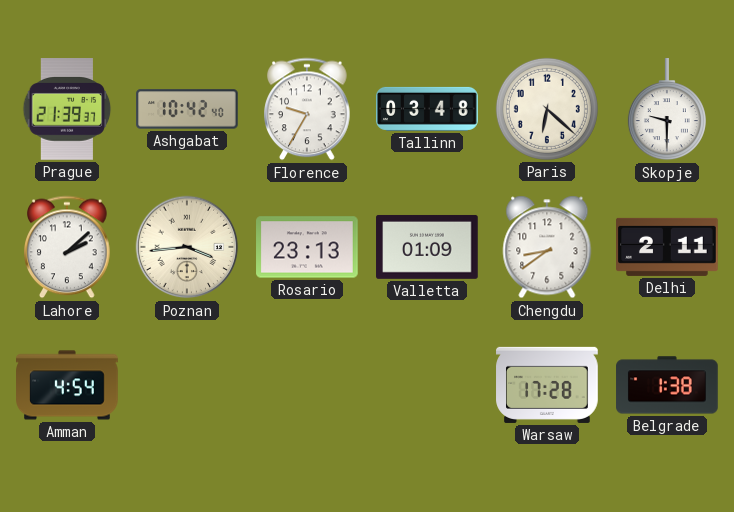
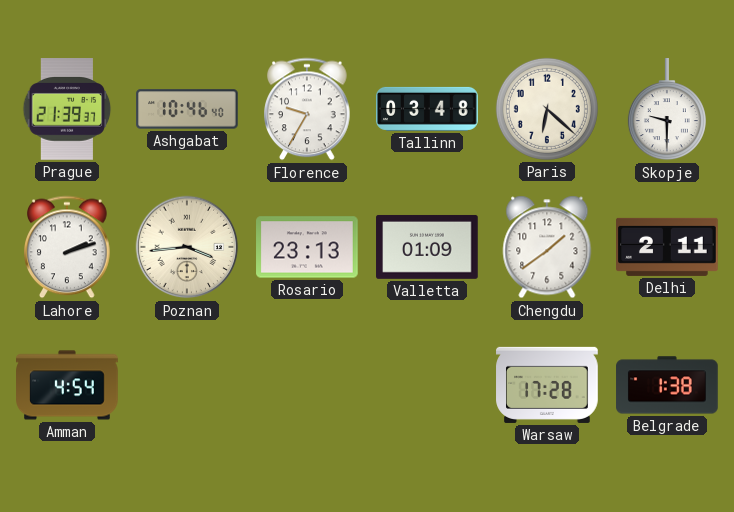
Ashgabat: 10:42 -> 10:46 (187, 109)
Lahore: 2:08 -> 2:12 (67, 247)
Chengdu: 8:39 -> 1:39 (547, 247)
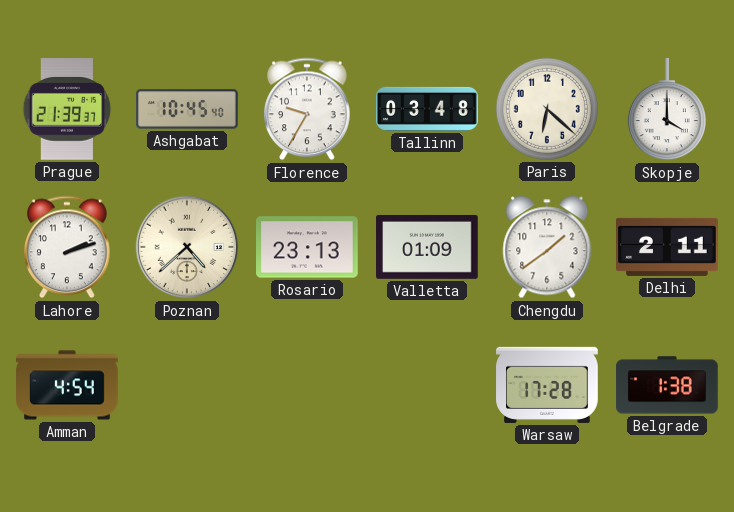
Ashgabat: 10:46 -> 10:45 (187, 109)
Skopje: 9:30 -> 4:00 (667, 110)
Poznan: 3:44 -> 4:38 (187, 247)
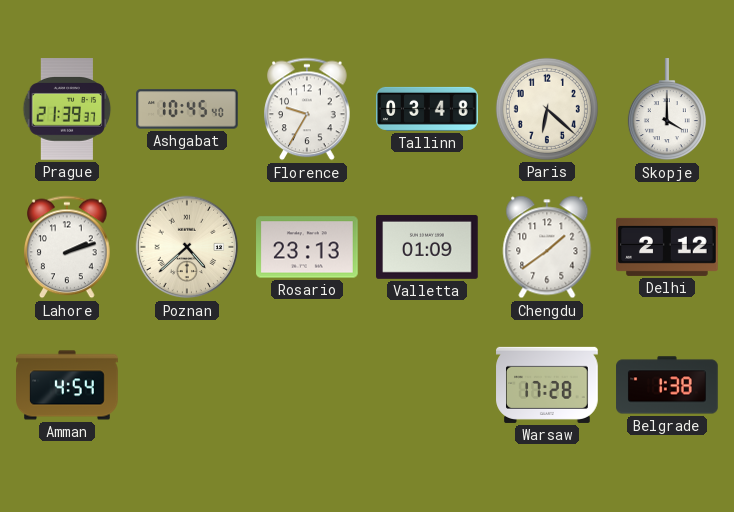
Delhi: 2:11 -> 2:12 (667, 247)
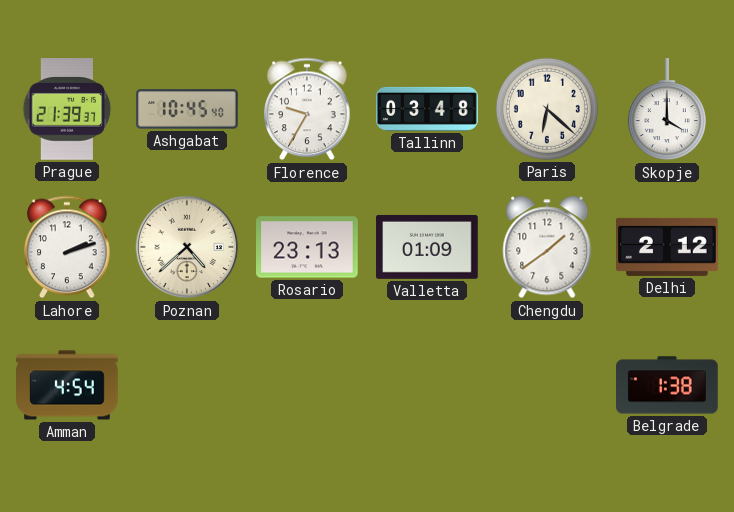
Warsaw: 17:28 -> none (547, 385)
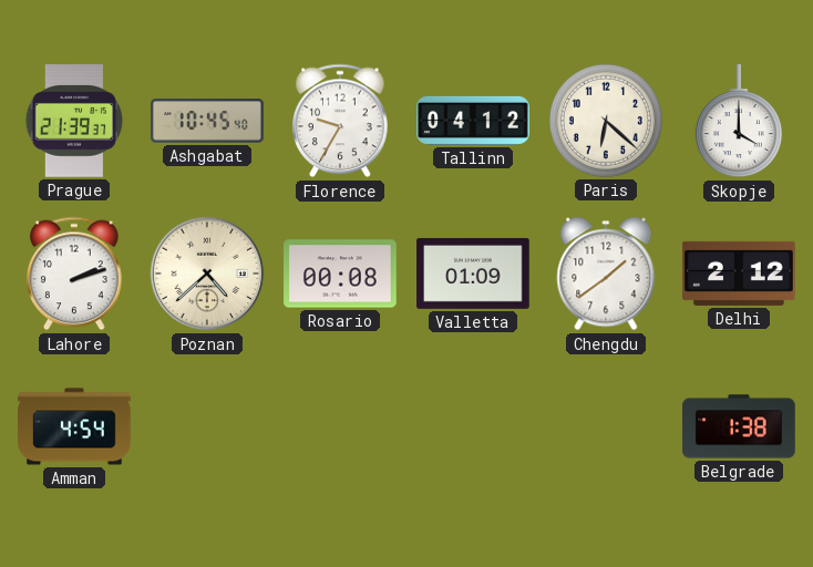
Tallinn: 03:48 -> 04:12 (473, 121)
Rosario: 23:13 -> 00:08 (340, 274)
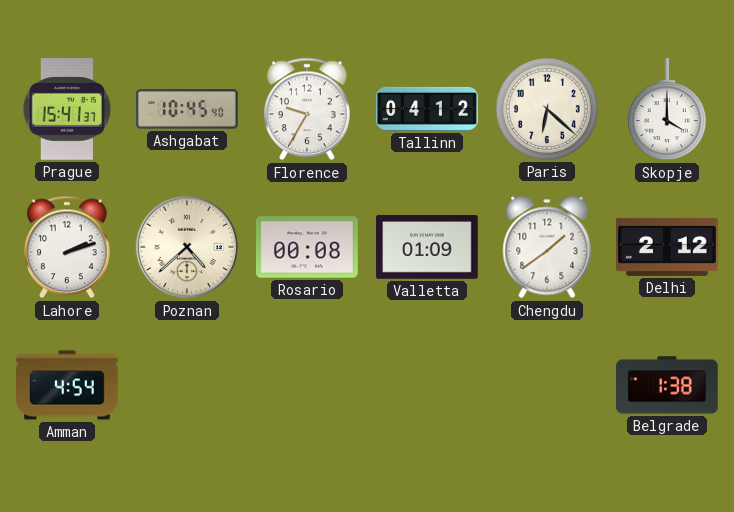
Prague: 21:39 -> 15:41 (67, 109)
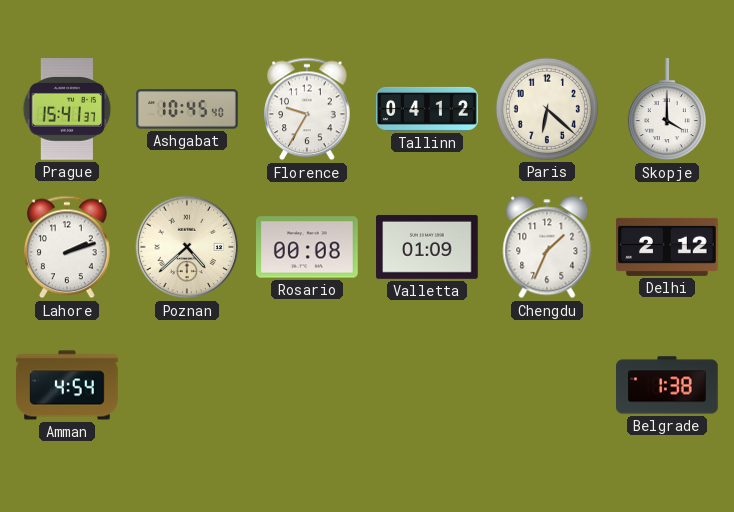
Chengdu: 1:39 -> 1:34 (547, 247)
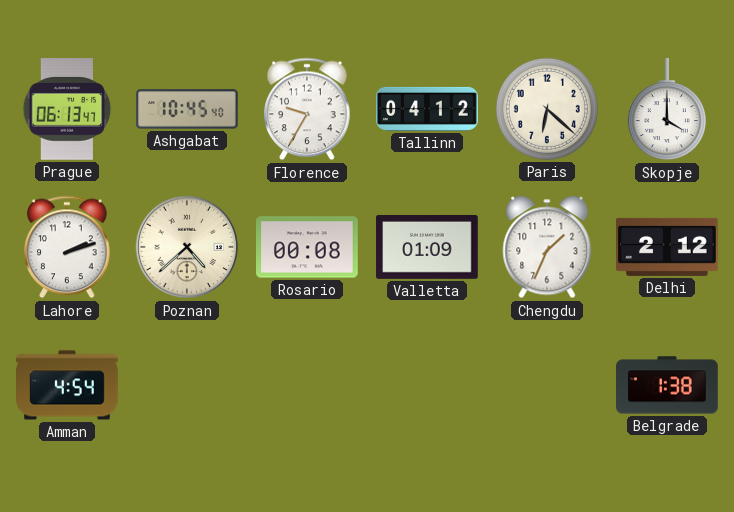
Prague: 15:41 -> 06:13 (67, 109)
